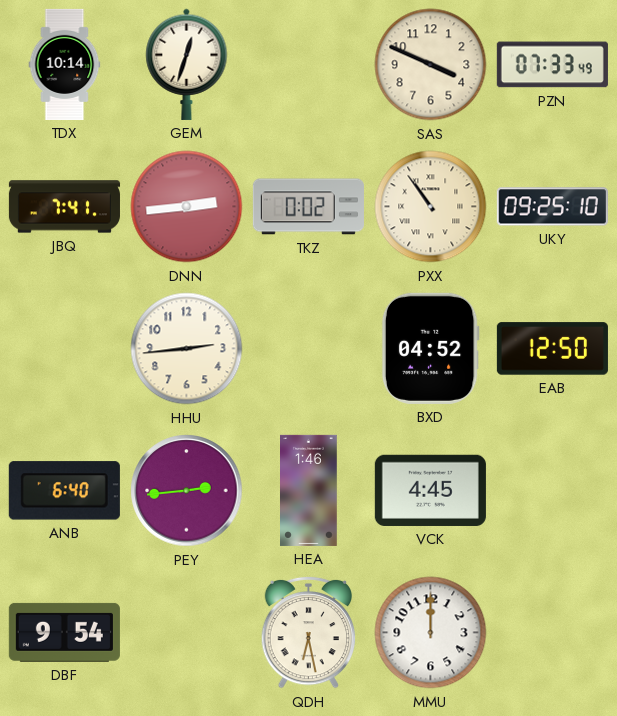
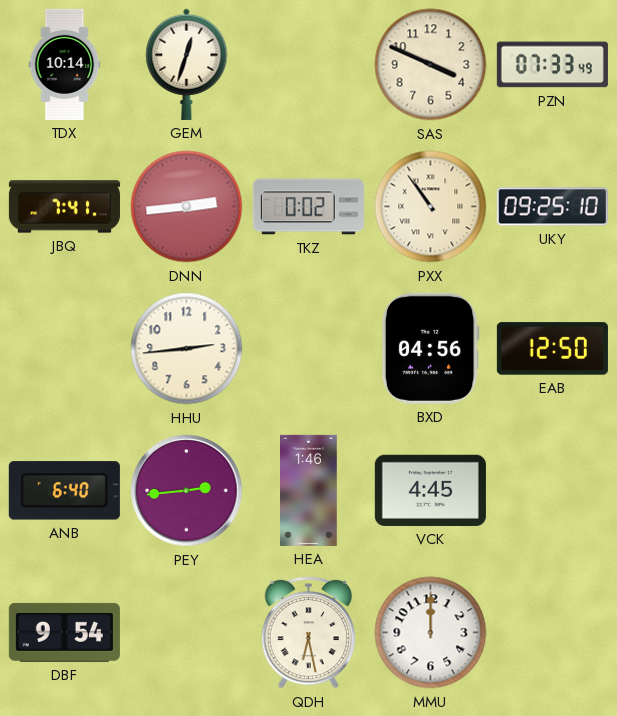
BXD: 04:52 -> 04:56 (430, 348)
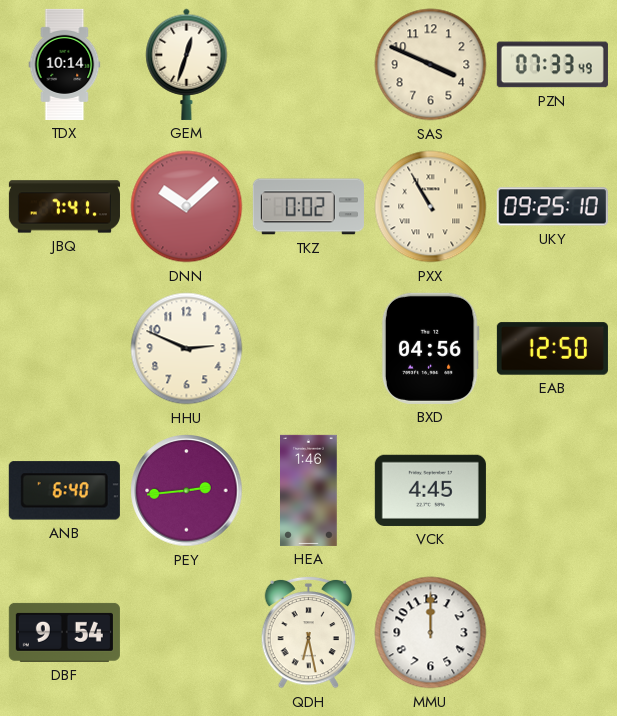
DNN: 2:44 -> 10:08 (187, 207)
PXX: 10:54 -> 10:55 (431, 207)
HHU: 2:44 -> 2:49 (187, 349)
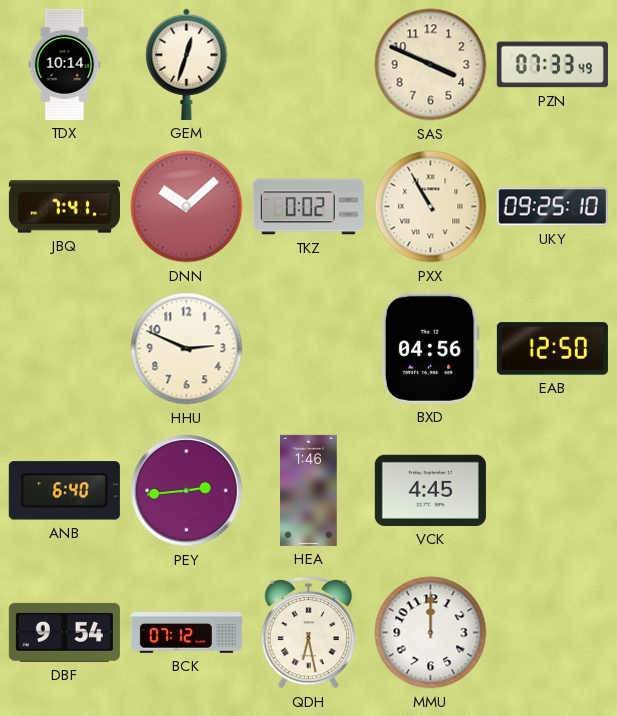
BCK: none -> 07:12 (186, 633)
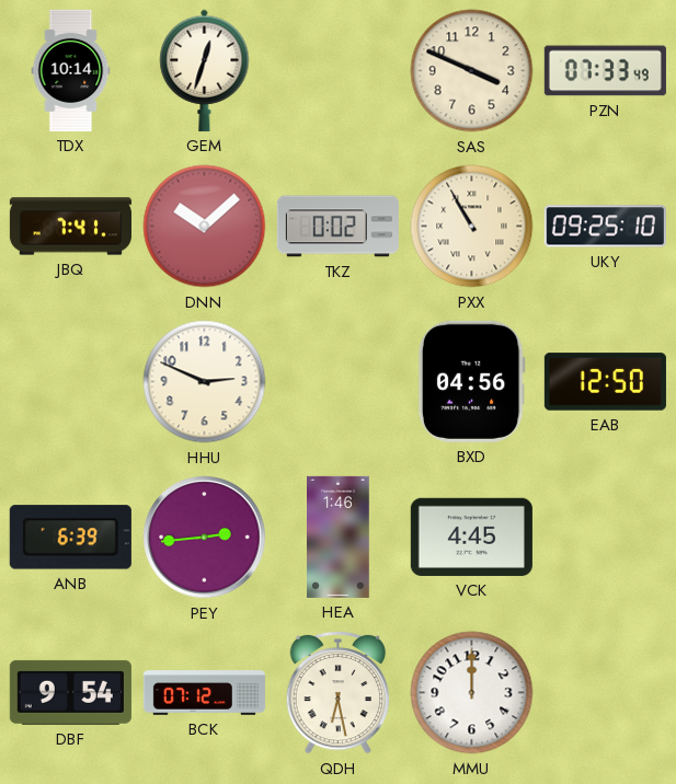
ANB: 6:40 -> 6:39 (70, 538)
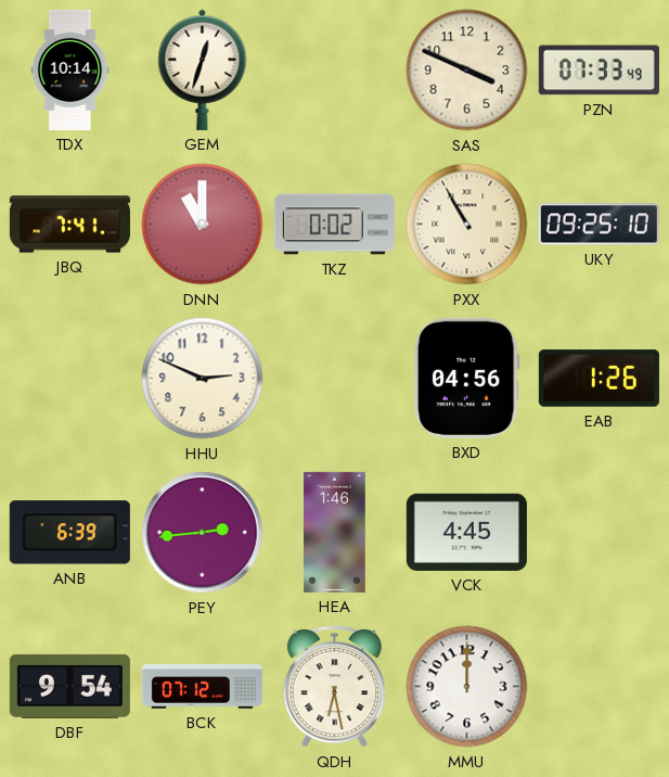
DNN: 10:08 -> 11:00 (203, 225)
EAB: 12:50 -> 1:26 (599, 379)
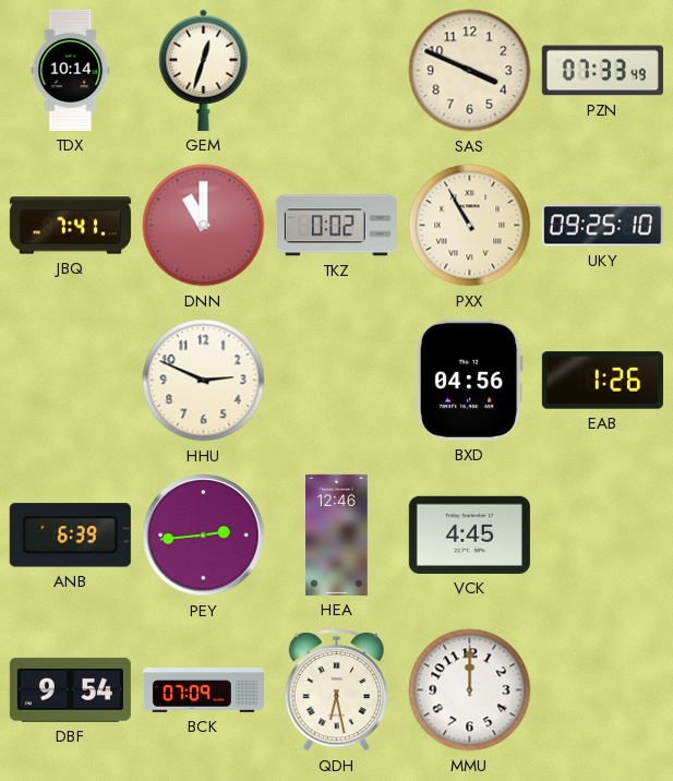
HEA: 1:46 -> 12:46 (337, 534)
BCK: 07:12 -> 07:09 (203, 690)
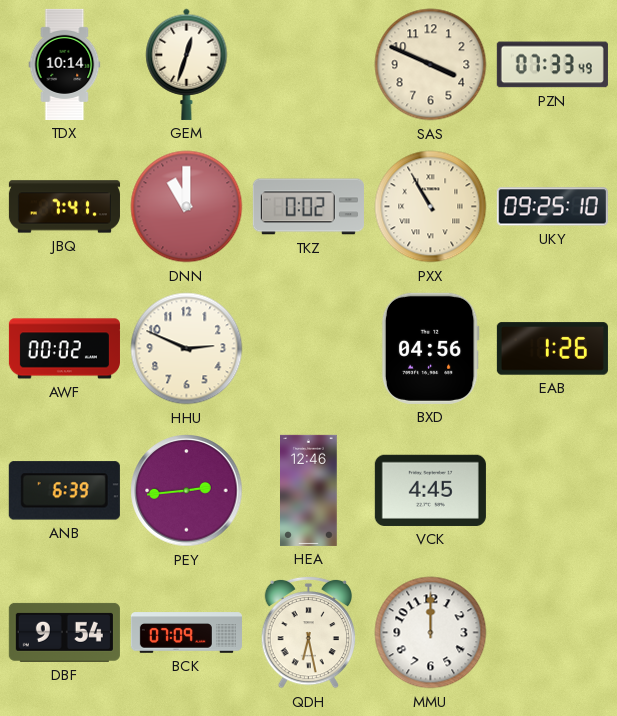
AWF: none -> 00:02 (64, 349)
